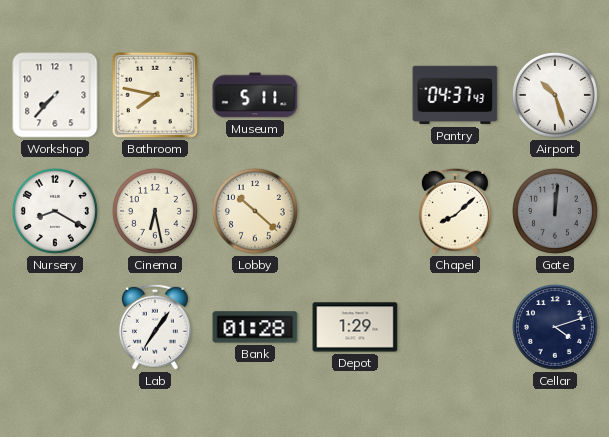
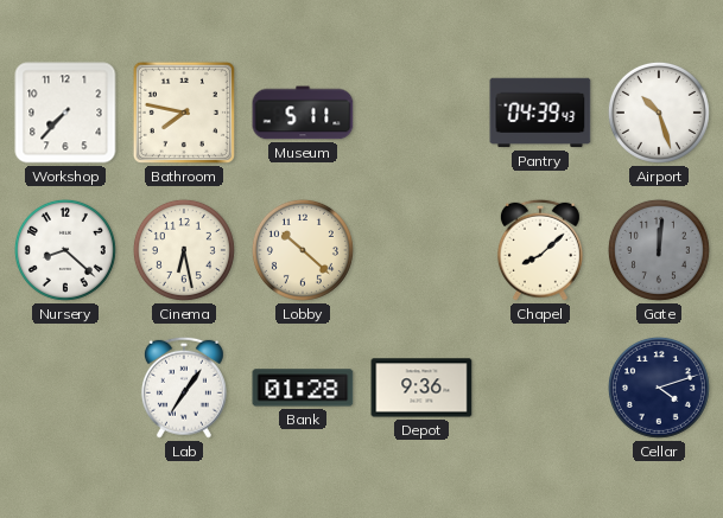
Pantry: 04:37 -> 04:39 (540, 113)
Nursery: 8:20 -> 8:22 (65, 250)
Depot: 1:29 -> 9:36 (421, 388)
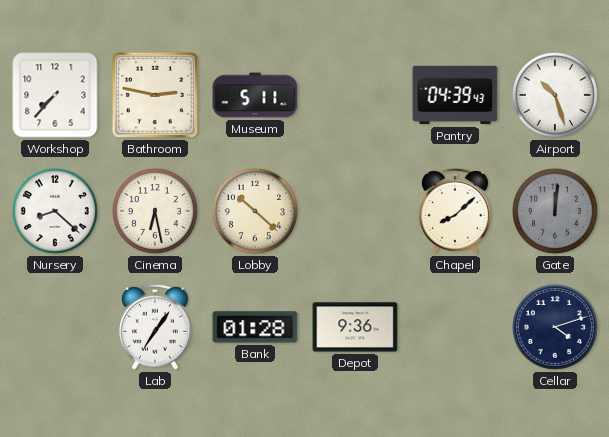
Bathroom: 7:47 -> 2:47 (155, 95)
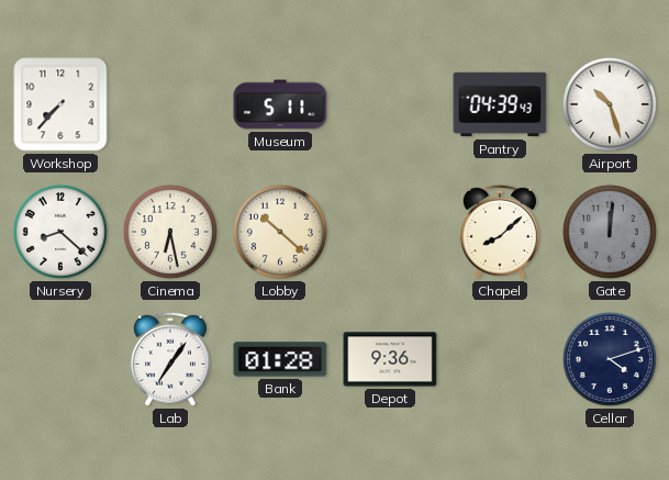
Bathroom: 2:47 -> none (155, 95)
